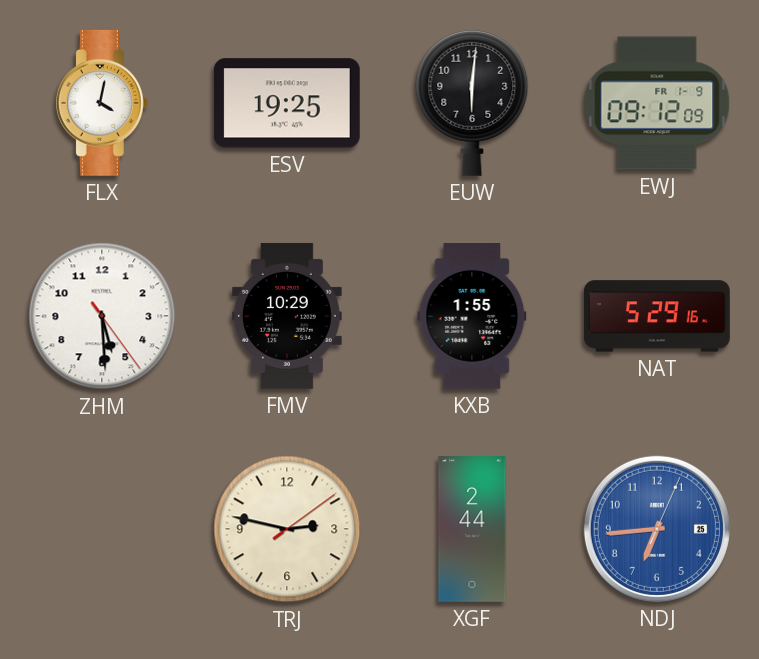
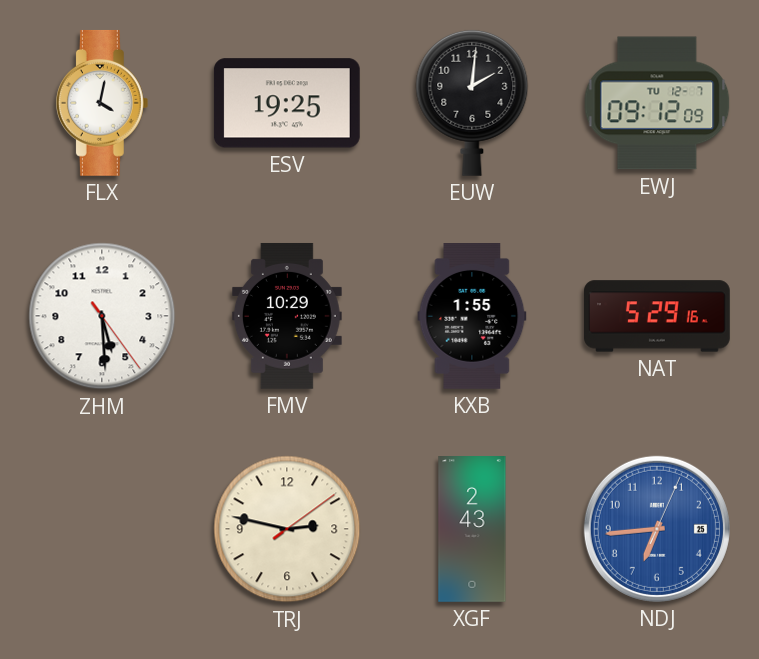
EUW: 6:01 -> 2:01 (472, 103)
EWJ date: FR 1-9 -> TU 12-7 (657, 103)
XGF: 2:44 -> 2:43 (472, 530)
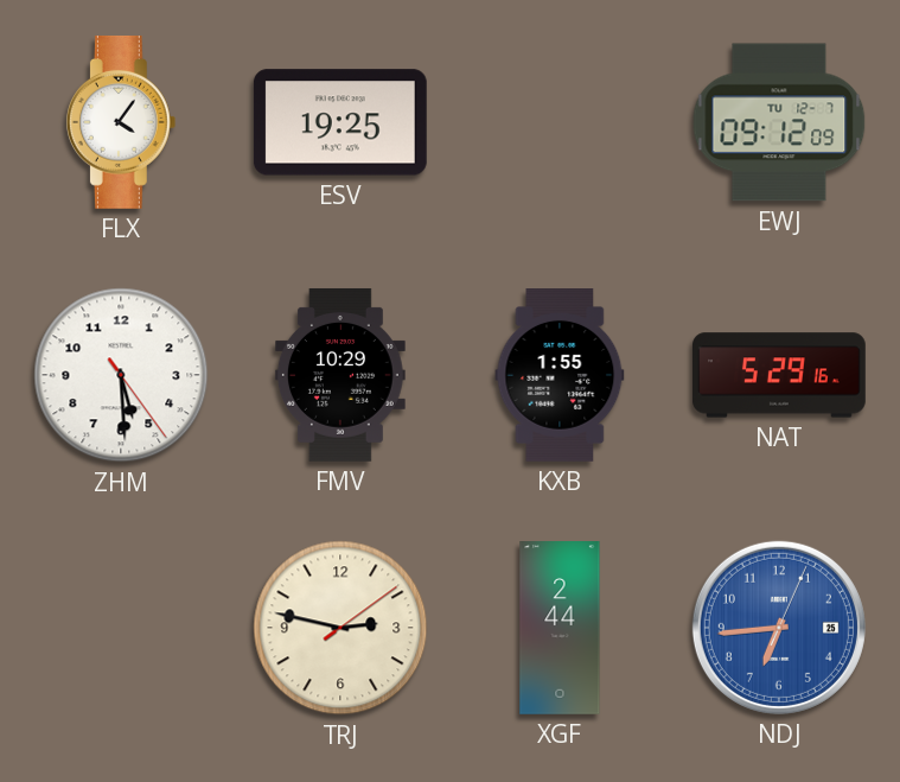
FLX: 4:02 -> 4:06 (121, 122)
EUW: 2:01 -> none (472, 103)
XGF: 2:43 -> 2:44 (560, 629)
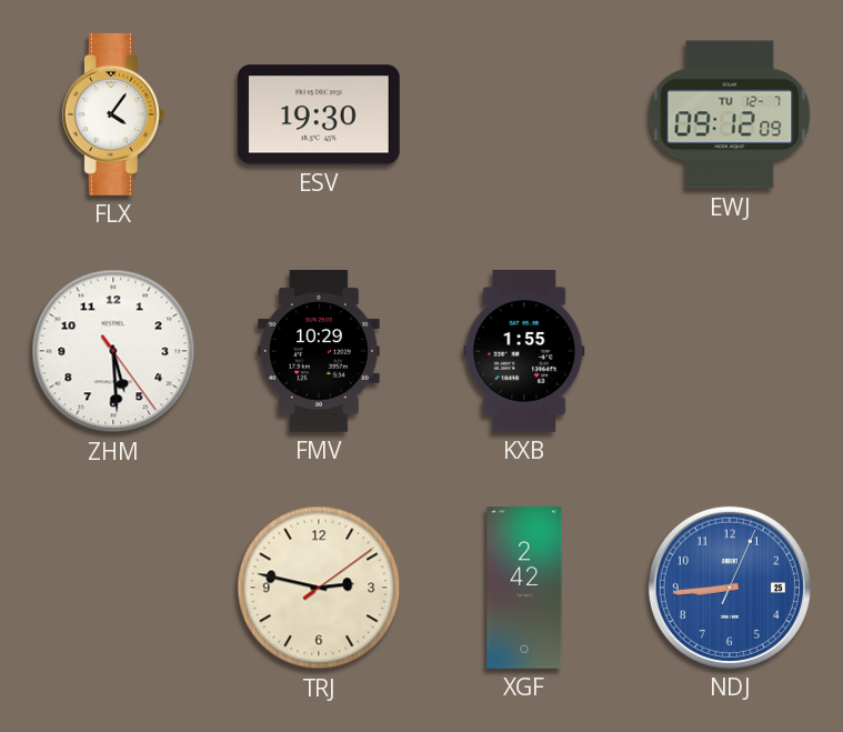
ESV: 19:25 -> 19:30 (319, 114)
NAT: 5:29 -> none (780, 375)
XGF: 2:44 -> 2:42 (524, 589)
NDJ: 6:44 -> 8:44 (730, 588)
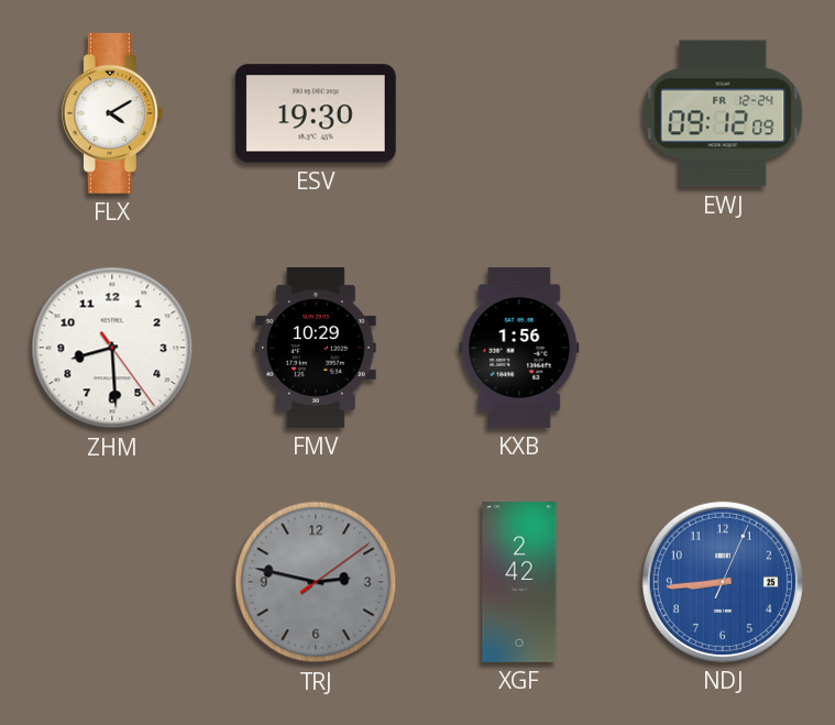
FLX: 4:06 -> 4:10 (112, 113)
EWJ date: TU 12-7 -> FR 12-24 (723, 113)
ZHM: 5:29 -> 8:29 (112, 348)
KXB: 1:55 -> 1:56 (519, 349)
TRJ dial: cream -> grey (316, 582)
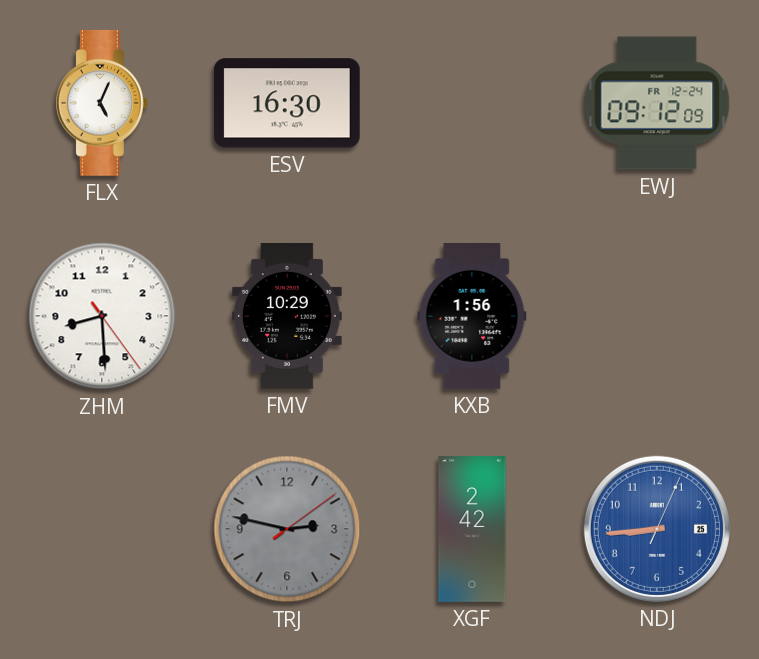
FLX: 4:10 -> 5:04 (102, 103)
ESV: 19:30 -> 16:30 (287, 103)
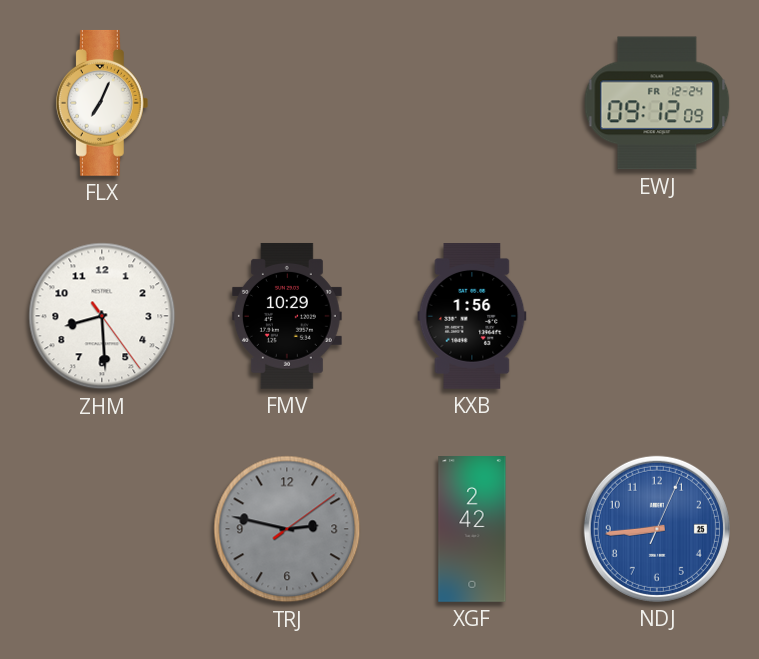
FLX: 5:04 -> 7:04 (102, 103)
ESV: 16:30 -> none (287, 103)
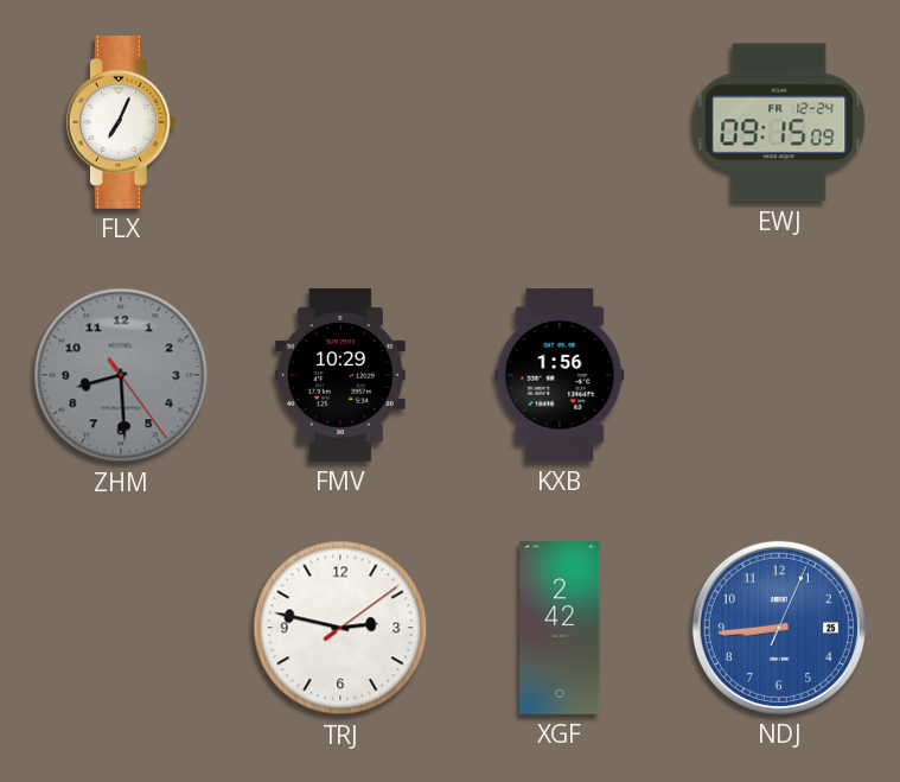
EWJ: 09:12 -> 09:15 (779, 122)
ZHM dial: white -> grey (121, 375)
TRJ dial: grey -> white (340, 628)
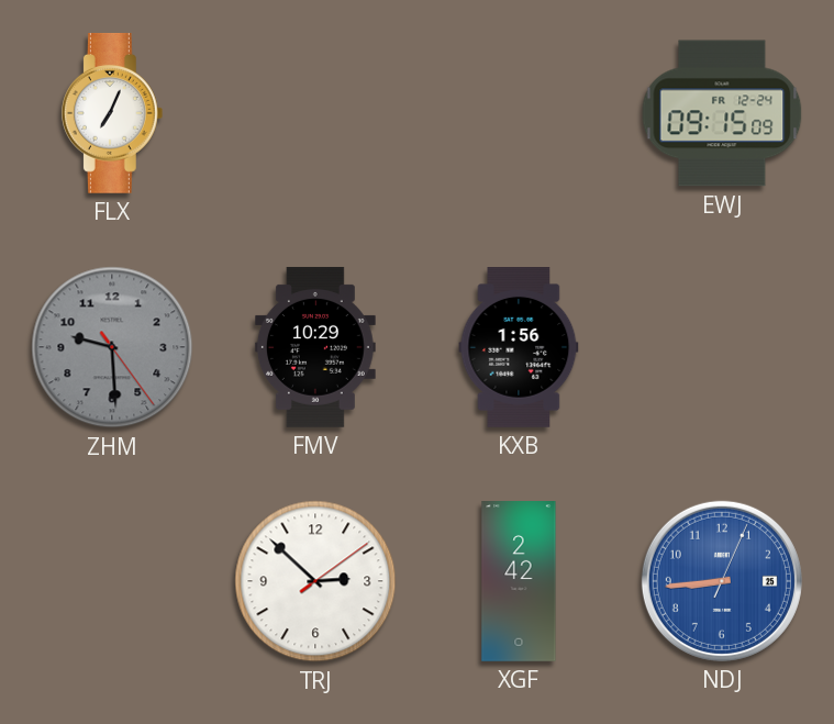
ZHM: 8:29 -> 9:29 (112, 347)
TRJ: 2:47 -> 2:52 (315, 581)
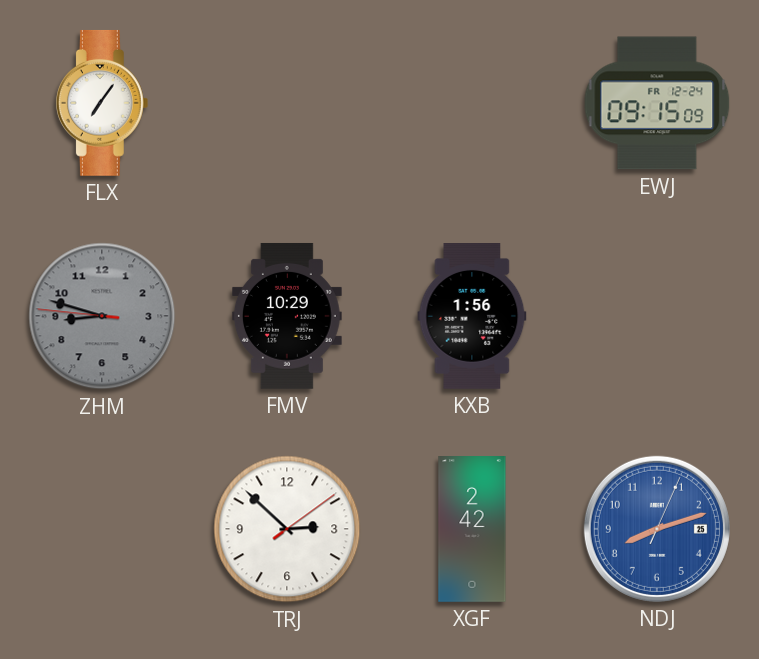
FLX: 7:04 -> 7:06 (102, 103)
ZHM: 9:29 -> 8:47 (102, 316)
NDJ: 8:44 -> 8:12 (657, 529)
